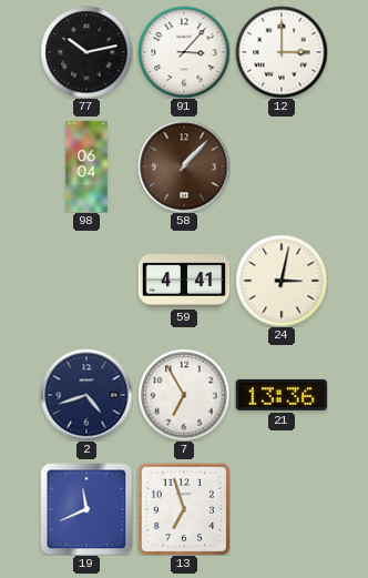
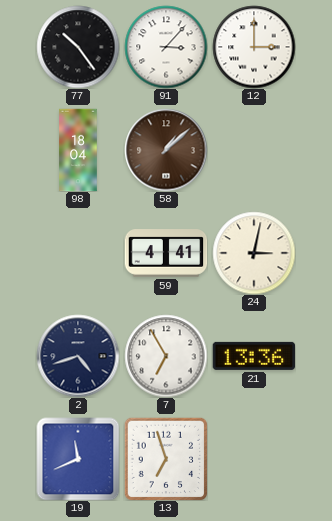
77: 10:13 -> 10:24 (78, 47)
98: 06:04 -> 18:04 (78, 150)
58: 1:07 -> 1:08 (166, 150)
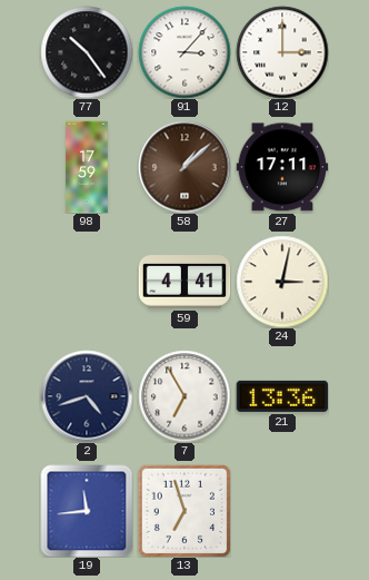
98: 18:04 -> 17:59 (87, 167)
27: none -> 17:11 (282, 167)
19: 11:41 -> 11:44 (87, 511)
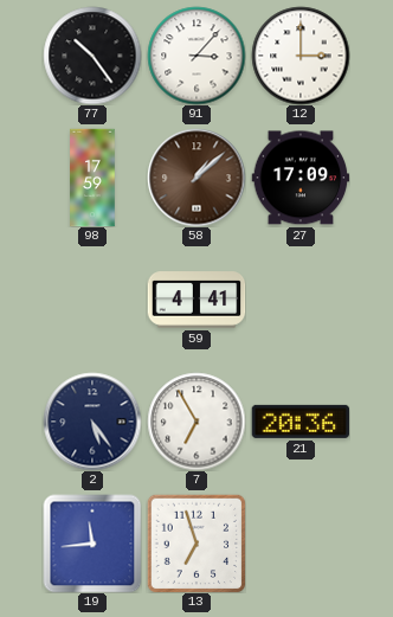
27: 17:11 -> 17:09 (301, 178)
24: 3:02 -> none (282, 282)
2: 4:42 -> 5:24 (92, 422)
21: 13:36 -> 20:36 (301, 422)
